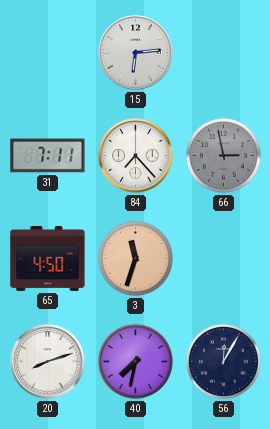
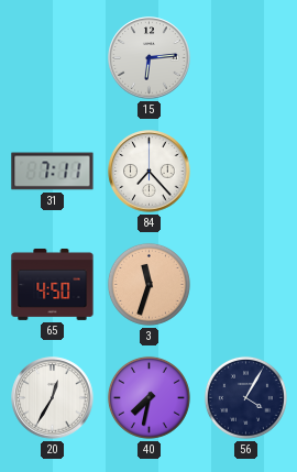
66: 2:58 -> none (223, 155)
20: 8:12 -> 12:35 (53, 398)
56: 12:05 -> 4:05 (245, 397)
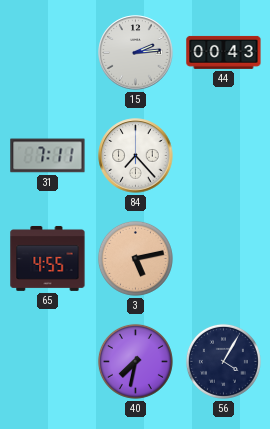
15: 6:14 -> 2:14 (136, 53)
44: none -> 00:43 (224, 52)
65: 4:50 -> 4:55 (48, 258)
3: 11:33 -> 5:13 (135, 258)
20: 12:35 -> none (53, 398)
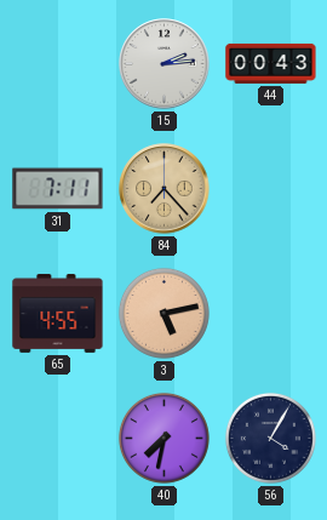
84 dial: white -> champagne (165, 189)
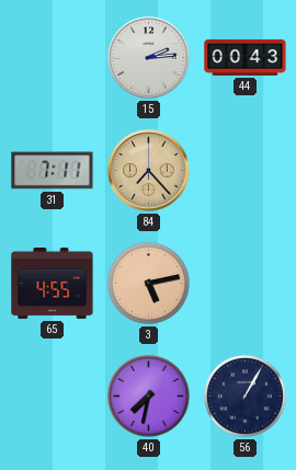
56: 4:05 -> 1:05 (244, 396)
